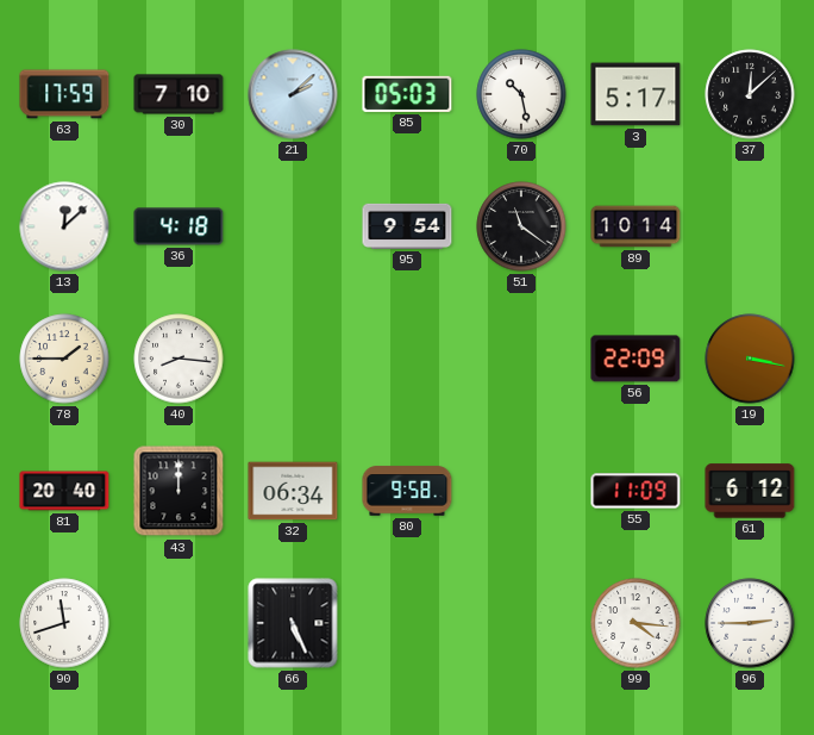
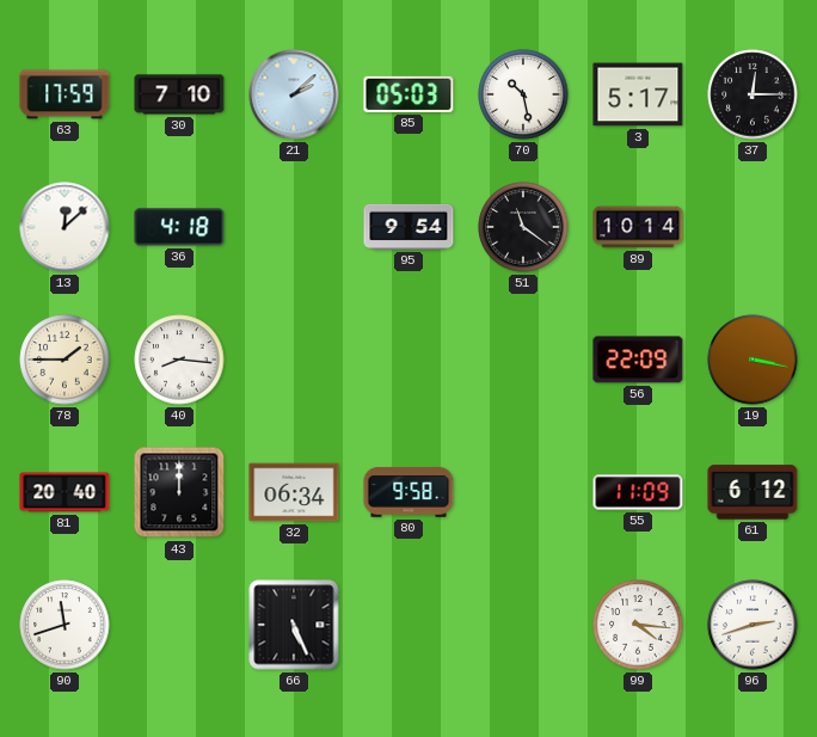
37: 12:08 -> 12:15 (752, 94)
96: 2:45 -> 2:42 (752, 625)
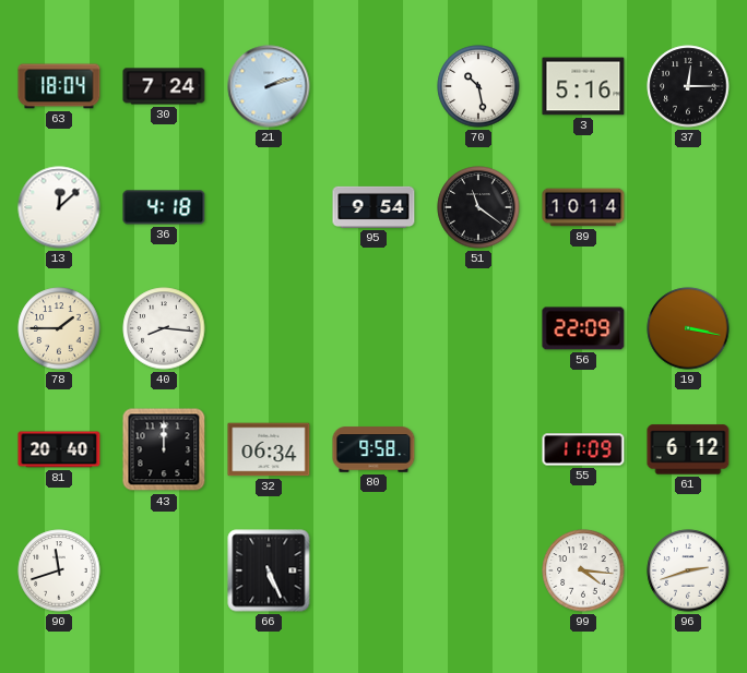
63: 17:59 -> 18:04 (59, 86)
30: 7:10 -> 7:24 (164, 86)
21: 2:08 -> 2:12 (269, 86)
85: 05:03 -> none (408, 94)
3: 5:17 -> 5:16 (583, 86)
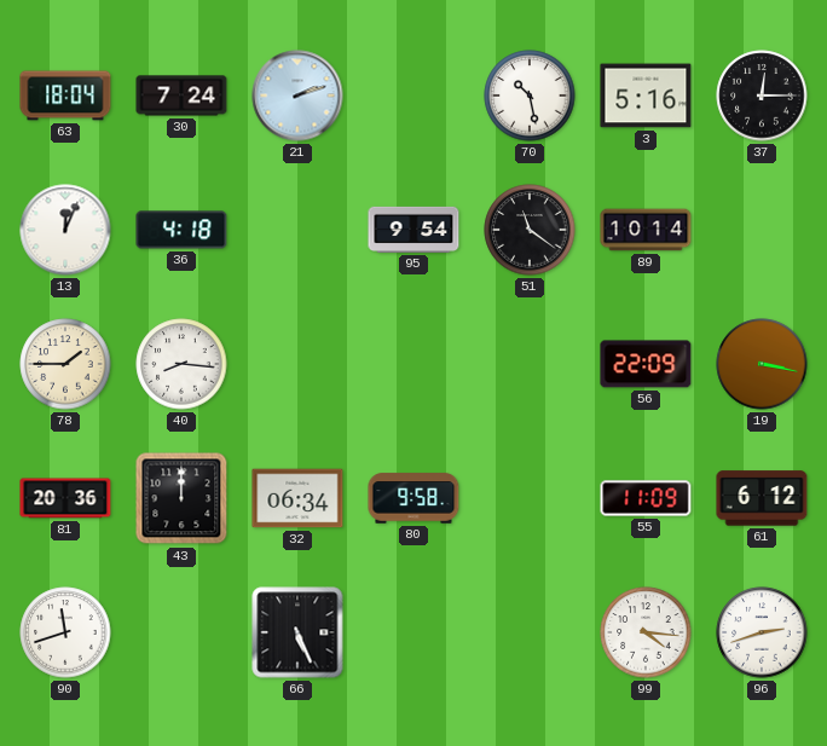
13: 12:08 -> 12:04 (65, 230)
81: 20:40 -> 20:36 (65, 498)
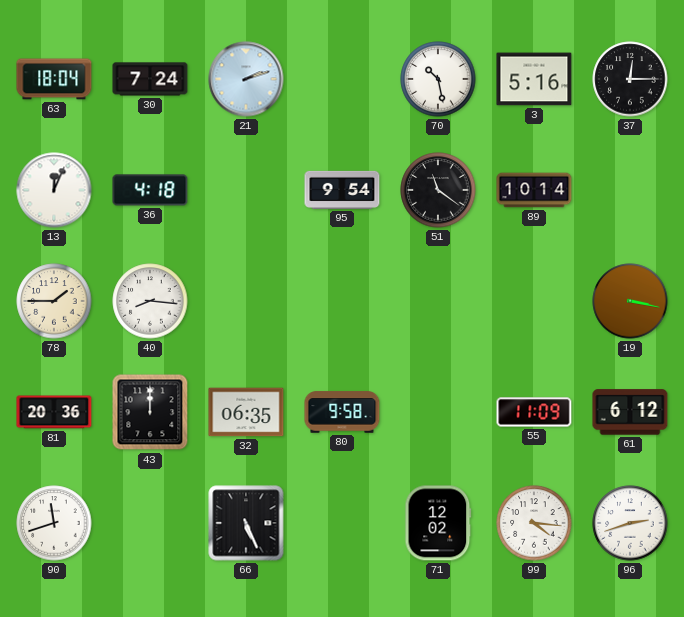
56: 22:09 -> none (646, 364)
32: 06:34 -> 06:35 (246, 412)
71: none -> 12:02 (438, 523)
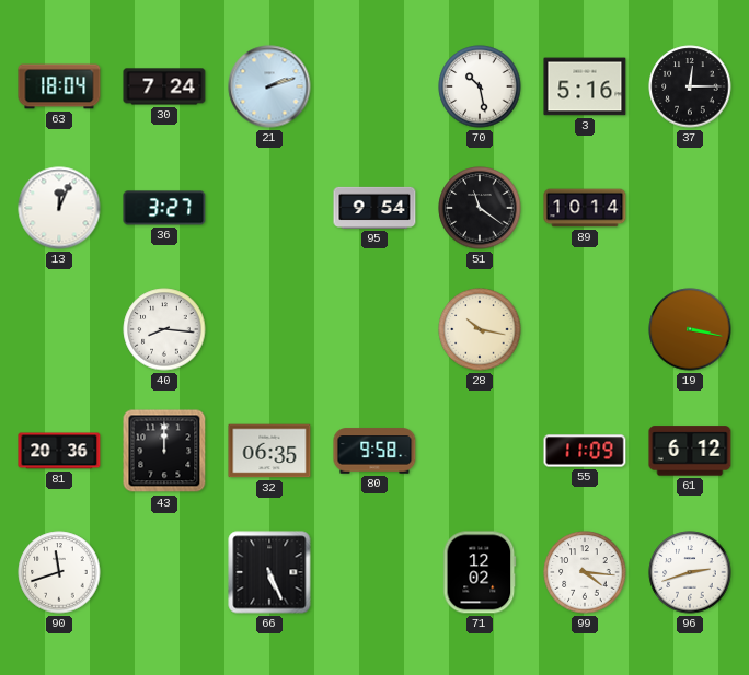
36: 4:18 -> 3:27 (164, 208)
78: 1:45 -> none (54, 301)
28: none -> 10:17 (480, 329)
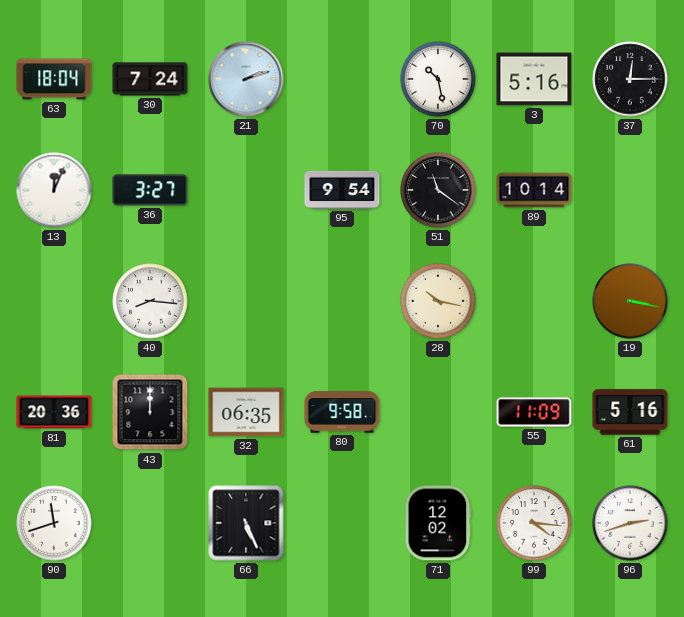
61: 6:12 -> 5:16 (630, 412)
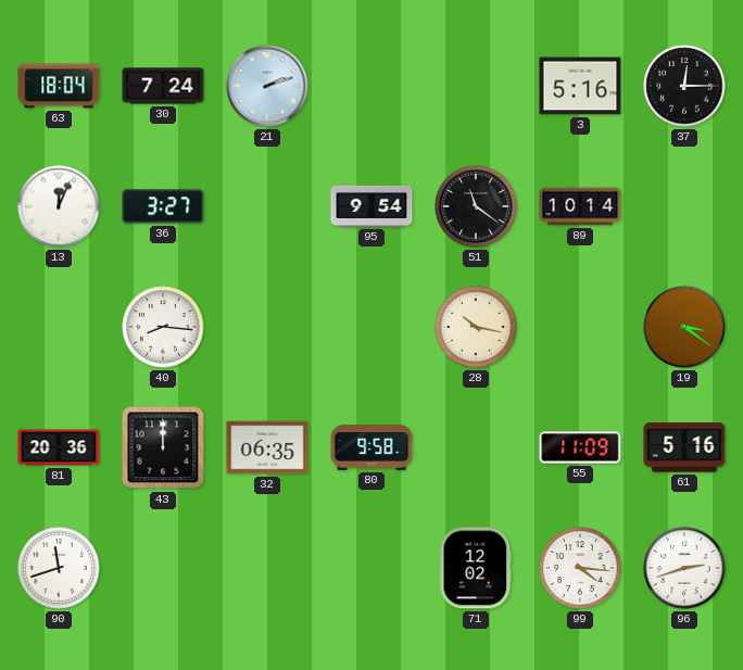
70: 10:28 -> none (438, 79)
19: 3:17 -> 3:21 (684, 327)
66: 5:26 -> none (246, 523)
